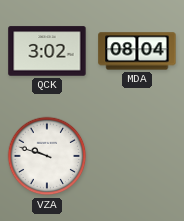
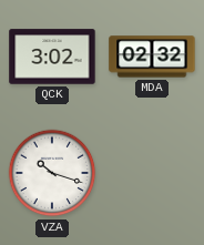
MDA: 08:04 -> 02:32 (152, 57)
VZA: 9:48 -> 10:18 (52, 173)
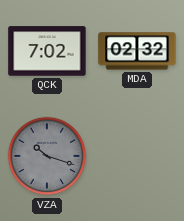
QCK: 3:02 -> 7:02 (47, 51)
VZA dial: white -> grey (47, 156)
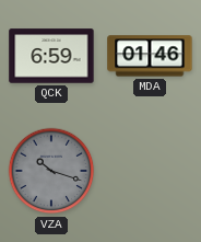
QCK: 7:02 -> 6:59 (51, 56)
MDA: 02:32 -> 01:46 (150, 56)
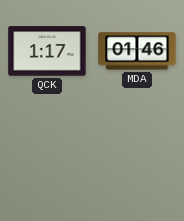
QCK: 6:59 -> 1:17 (47, 51)
VZA: 10:18 -> none (51, 171)
